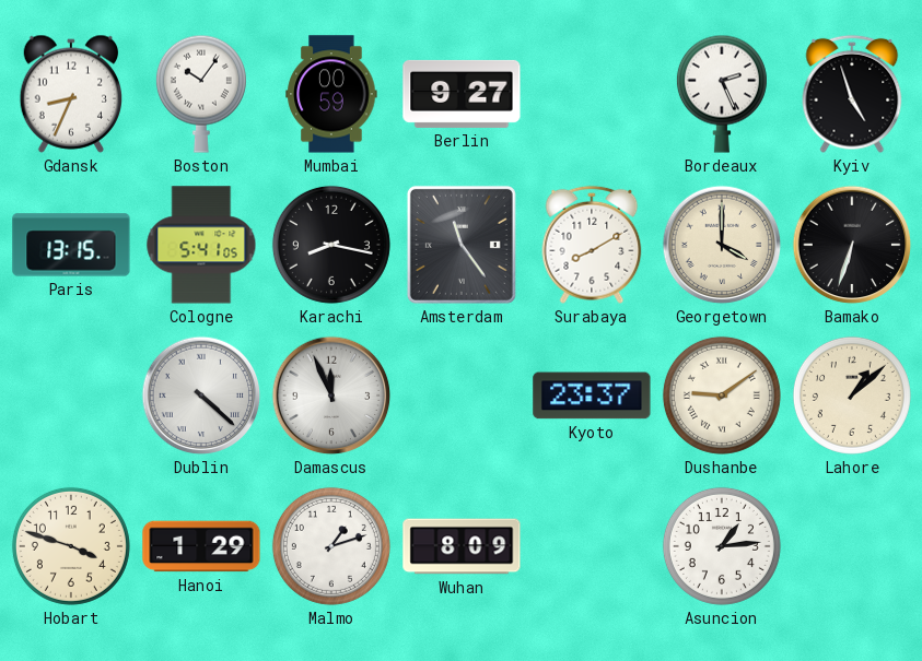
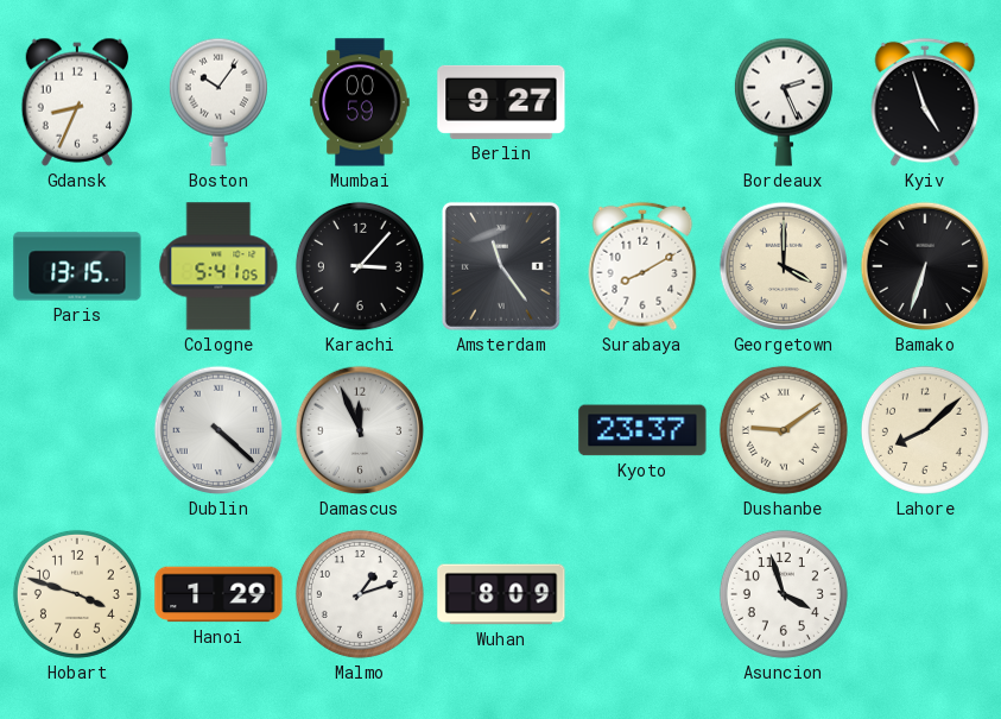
Karachi: 8:17 -> 3:07 (360, 266)
Lahore: 1:08 -> 8:08 (925, 430)
Asuncion: 1:14 -> 3:57 (784, 594)
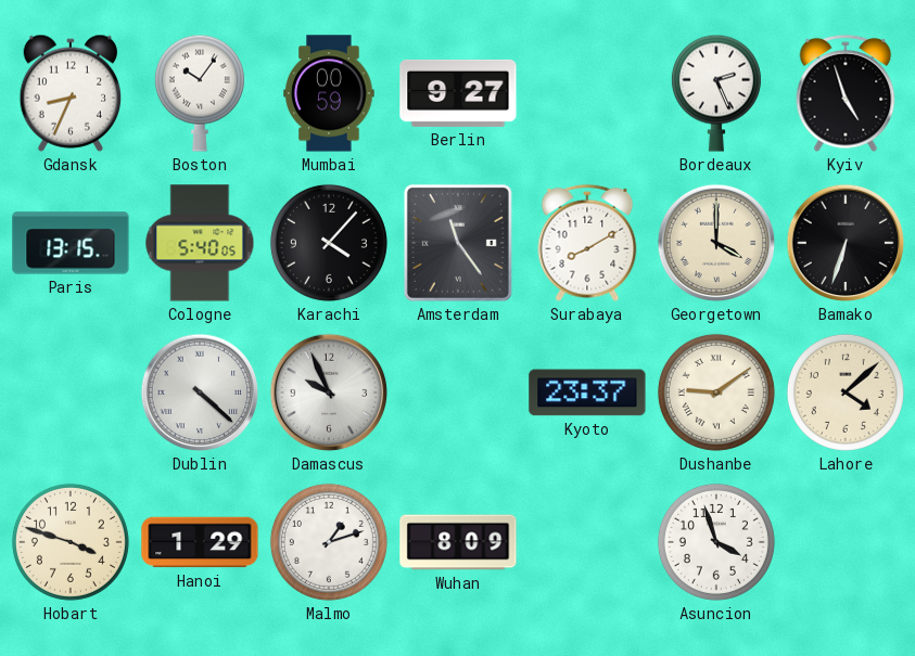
Cologne: 5:41 -> 5:40 (200, 243)
Karachi: 3:07 -> 4:07 (329, 243)
Damascus: 11:56 -> 9:56 (329, 393)
Lahore: 8:08 -> 4:08 (846, 393)
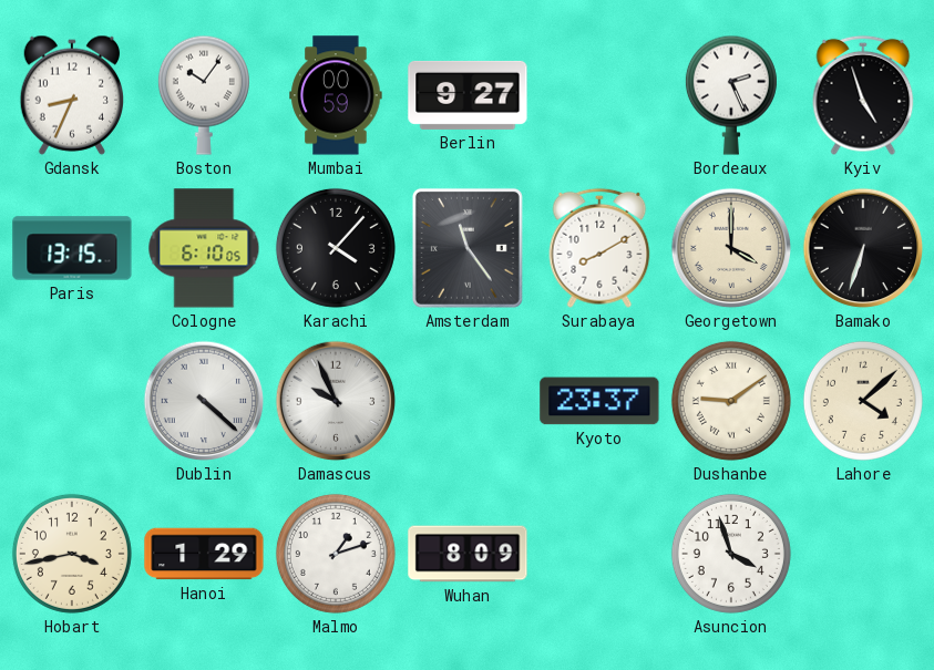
Cologne: 5:40 -> 6:10 (204, 248)
Hobart: 3:48 -> 3:43 (72, 554)
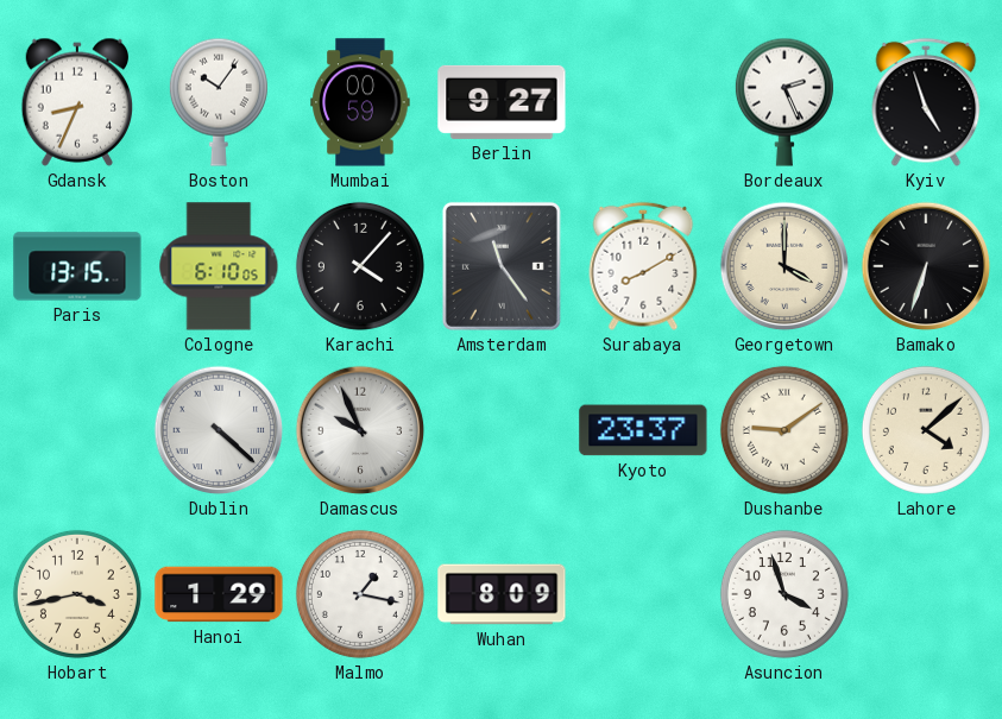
Malmo: 1:12 -> 1:17 (360, 594)
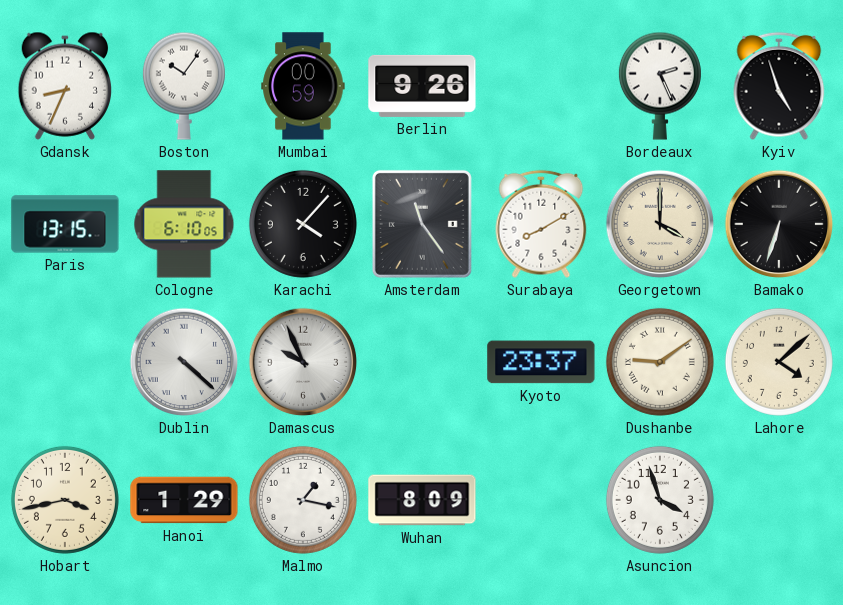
Berlin: 9:27 -> 9:26 (422, 86)
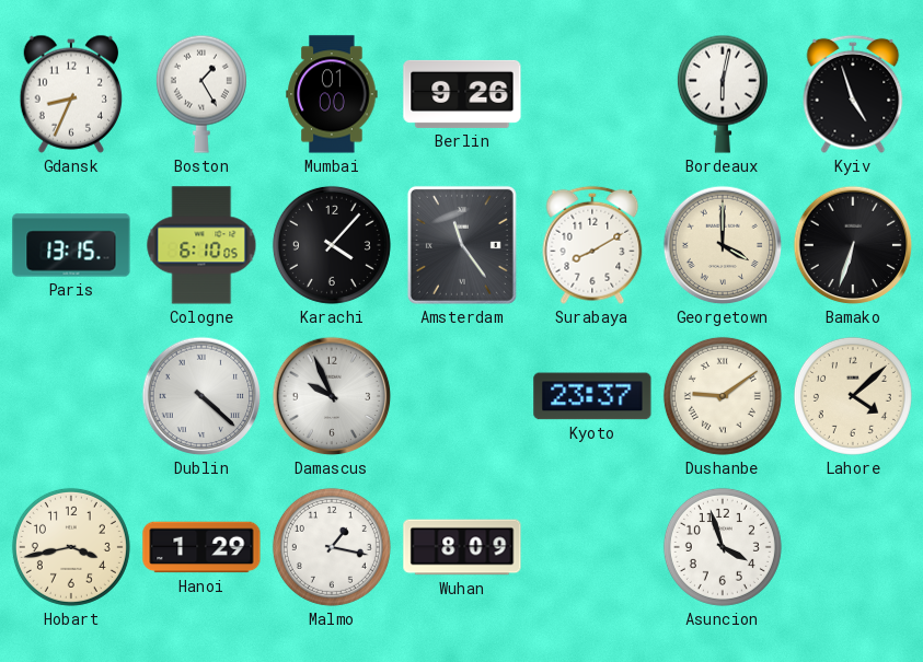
Boston: 10:06 -> 1:25 (201, 94)
Mumbai: 00:59 -> 01:00 (332, 94)
Bordeaux: 2:26 -> 6:02 (723, 94)
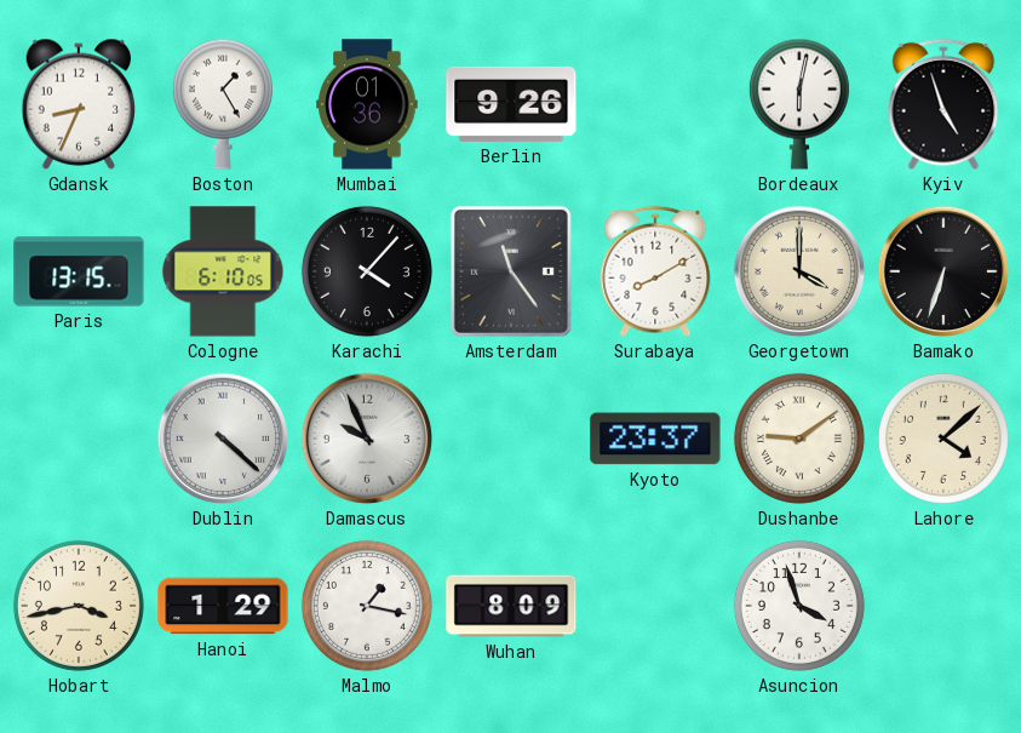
Mumbai: 01:00 -> 01:36 (367, 104)
